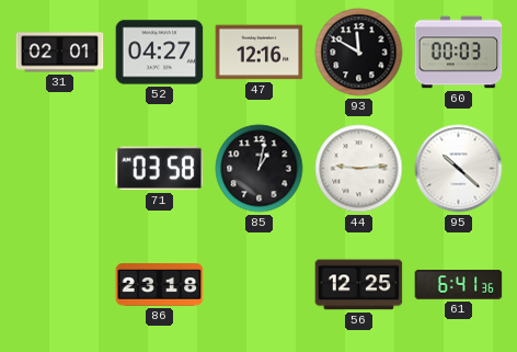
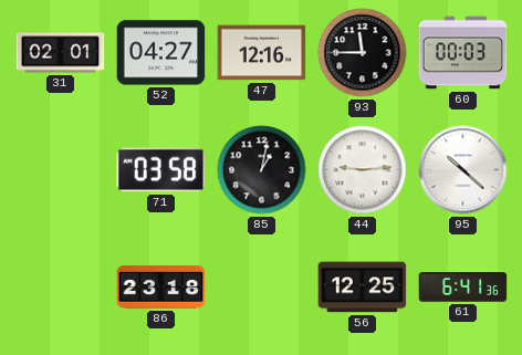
93: 11:50 -> 11:45 (363, 53)
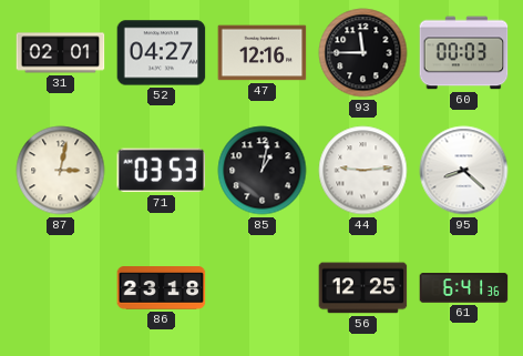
87: none -> 3:02 (61, 171)
71: 03:58 -> 03:53 (162, 171)
95: 10:22 -> 8:22 (464, 171)
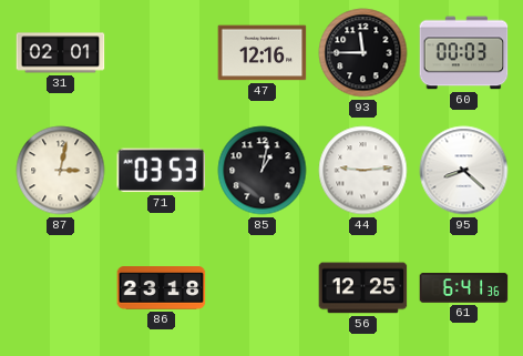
52: 04:27 -> none (162, 53)
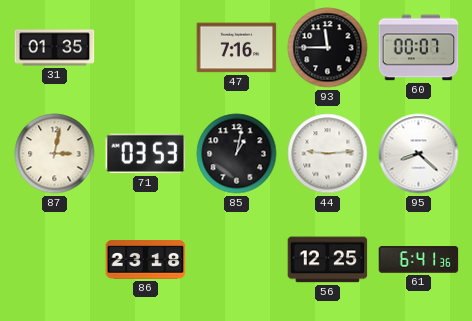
31: 02:01 -> 01:35 (55, 48)
47: 12:16 -> 7:16 (237, 48)
60: 00:03 -> 00:07 (419, 48)
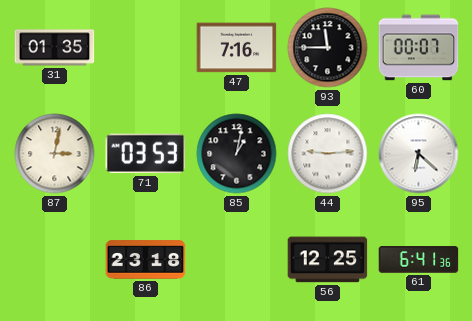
95: 8:22 -> 6:22 (419, 154)
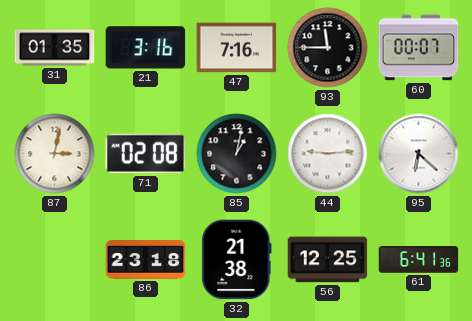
21: none -> 3:16 (146, 48)
71: 03:53 -> 02:08 (146, 154)
32: none -> 21:38 (237, 260)
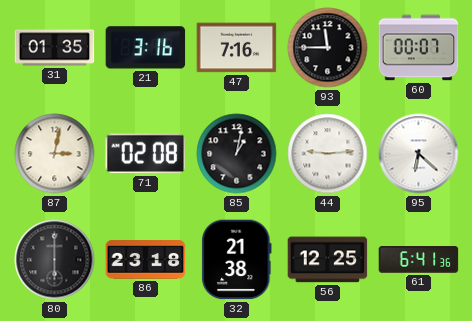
80: none -> 6:00 (55, 260)
